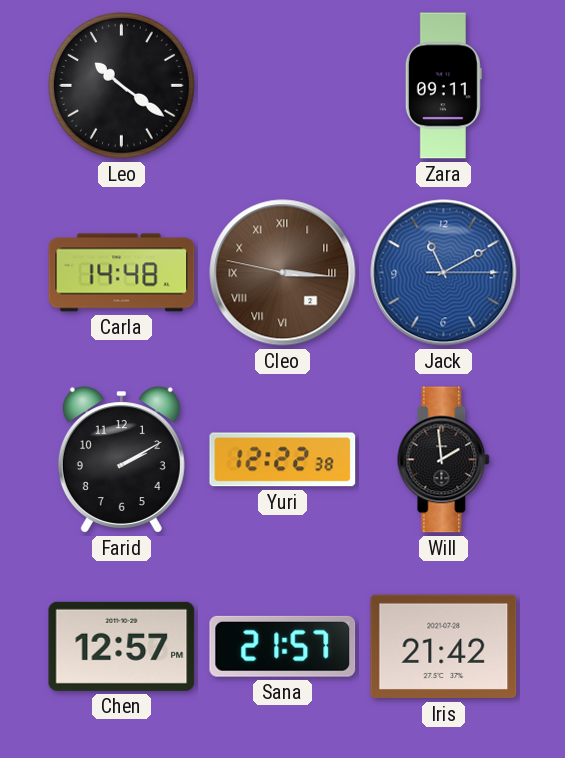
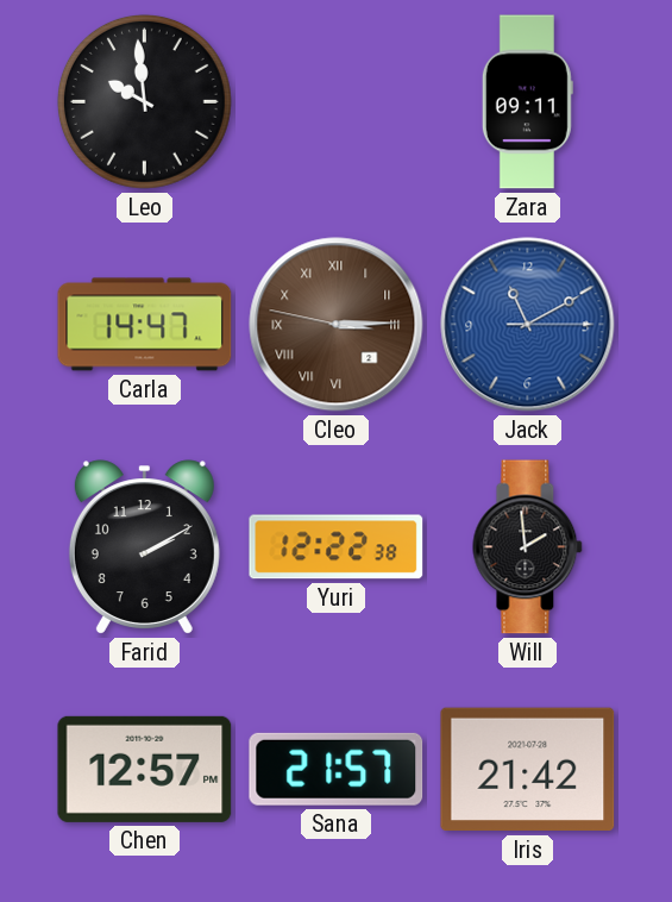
Leo: 10:21 -> 9:59 (144, 101)
Carla: 14:48 -> 14:47 (145, 325)
Cleo: 3:15 -> 3:14 (337, 325)
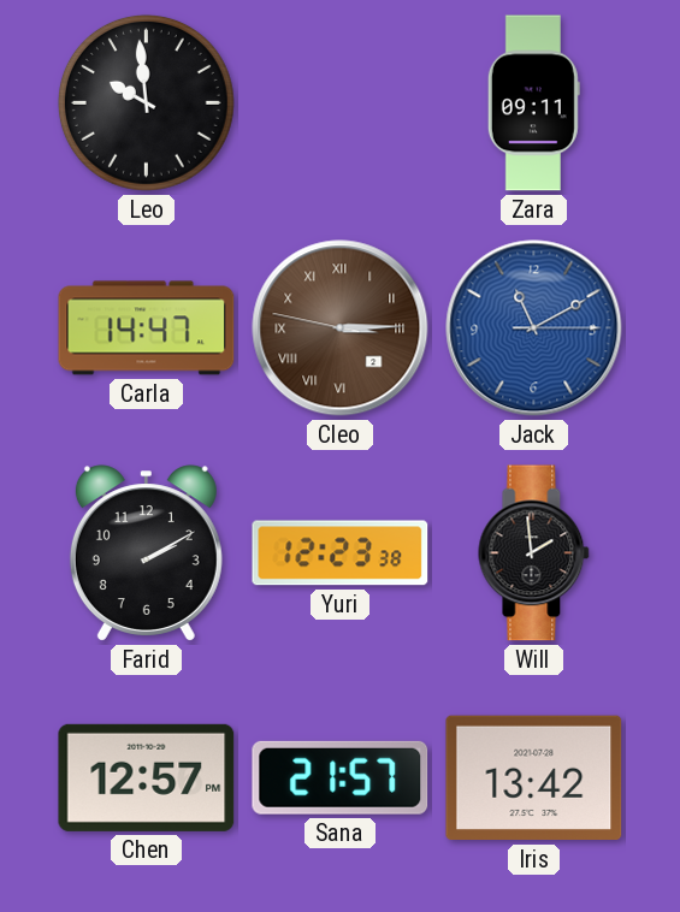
Yuri: 12:22 -> 12:23 (341, 553)
Iris: 21:42 -> 13:42 (534, 778)
